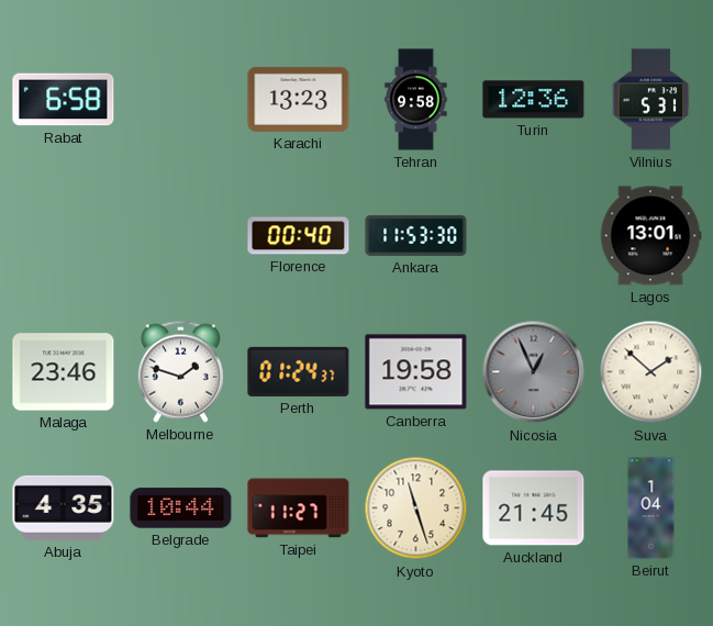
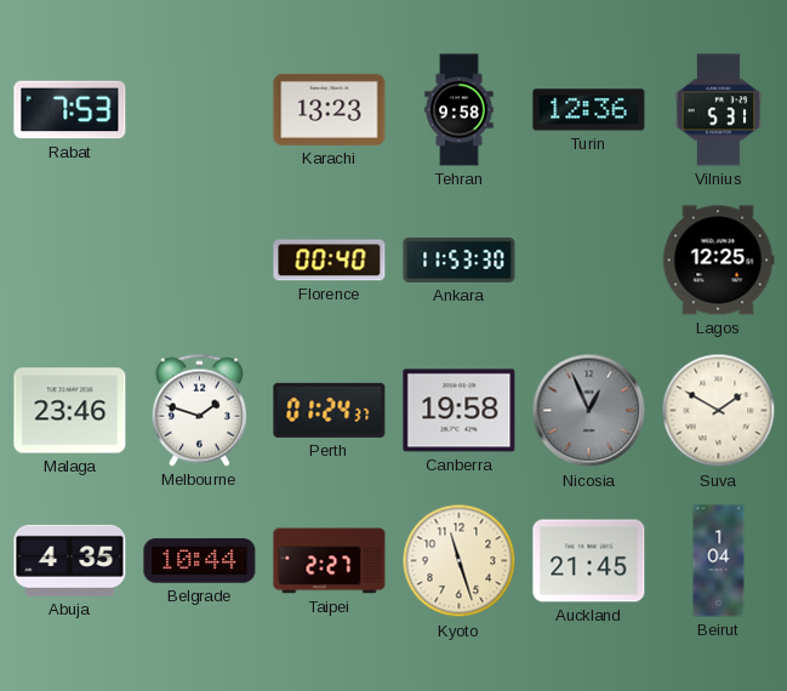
Rabat: 6:58 -> 7:53 (70, 110)
Lagos: 13:01 -> 12:25 (718, 261)
Suva: 1:52 -> 1:50 (719, 411)
Taipei: 11:27 -> 2:27 (330, 561)
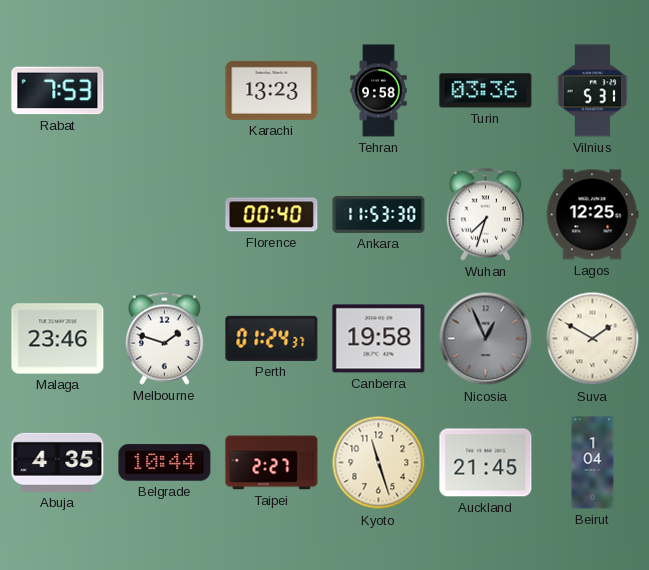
Turin: 12:36 -> 03:36 (486, 91)
Wuhan: none -> 7:33 (485, 214)
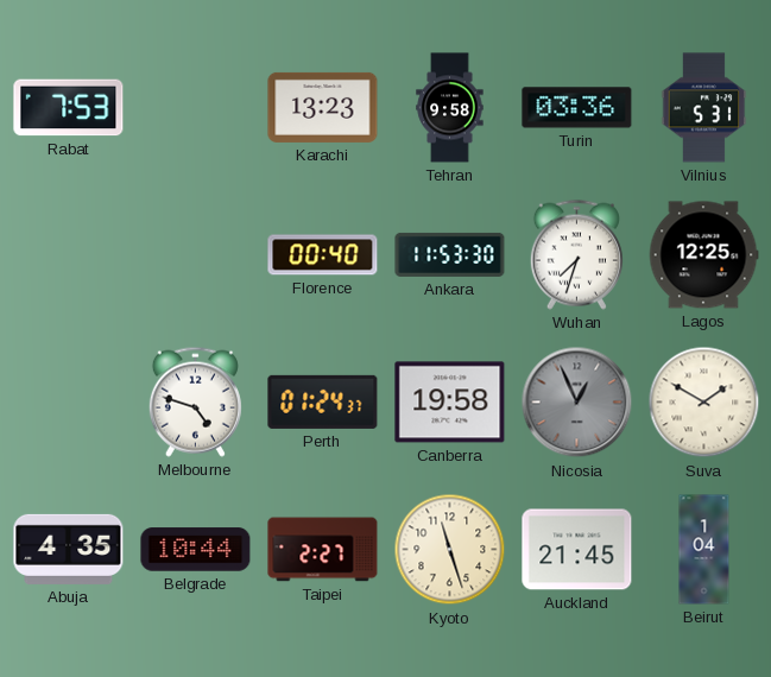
Malaga: 23:46 -> none (58, 339)
Melbourne: 1:48 -> 4:48 (195, 401)
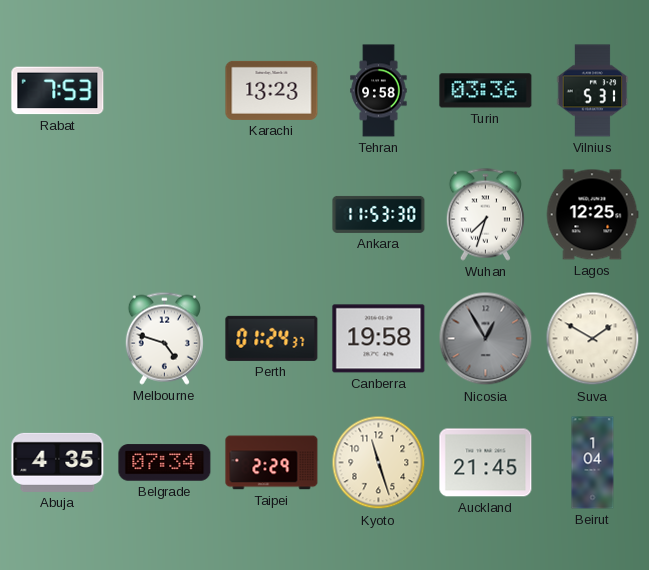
Florence: 00:40 -> none (323, 255)
Nicosia: 12:56 -> 12:55 (486, 339)
Belgrade: 10:44 -> 07:34 (165, 463)
Taipei: 2:27 -> 2:29 (272, 463)
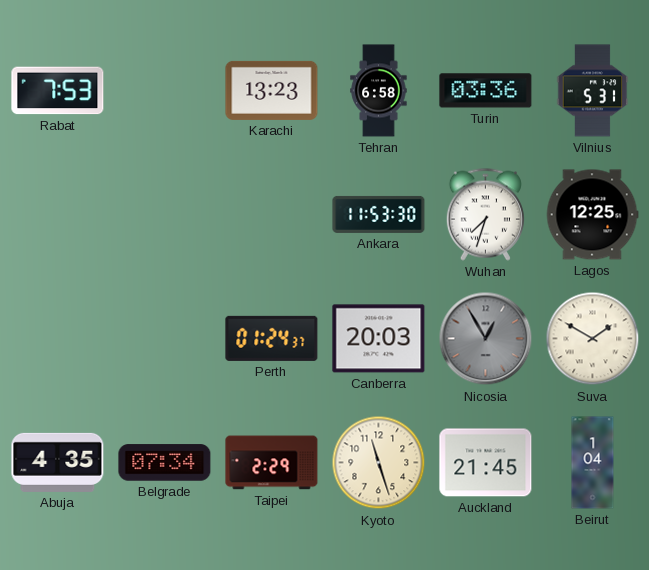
Tehran: 9:58 -> 6:58 (379, 91)
Melbourne: 4:48 -> none (164, 338)
Canberra: 19:58 -> 20:03 (379, 339)
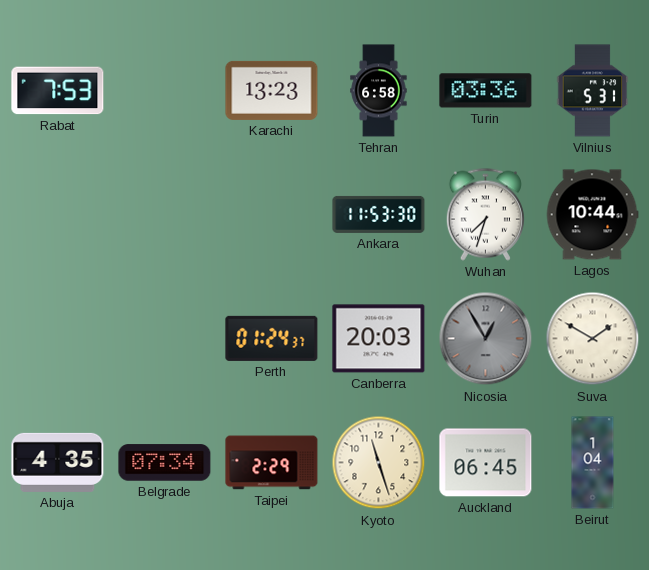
Lagos: 12:25 -> 10:44 (592, 215)
Auckland: 21:45 -> 06:45 (486, 463)
